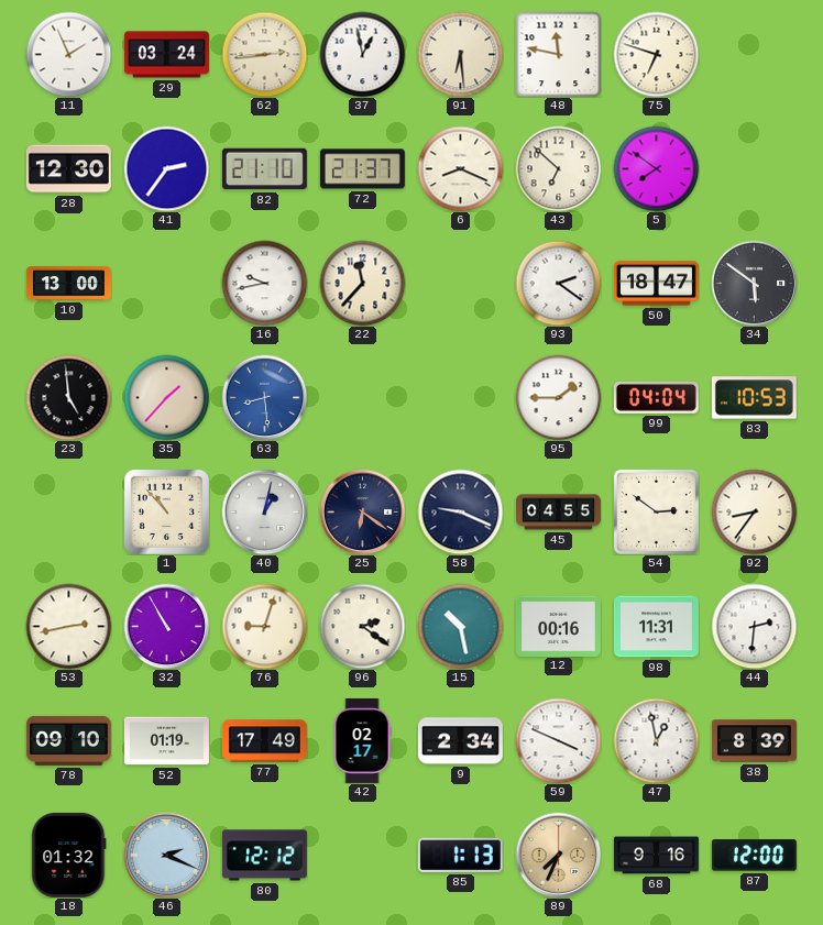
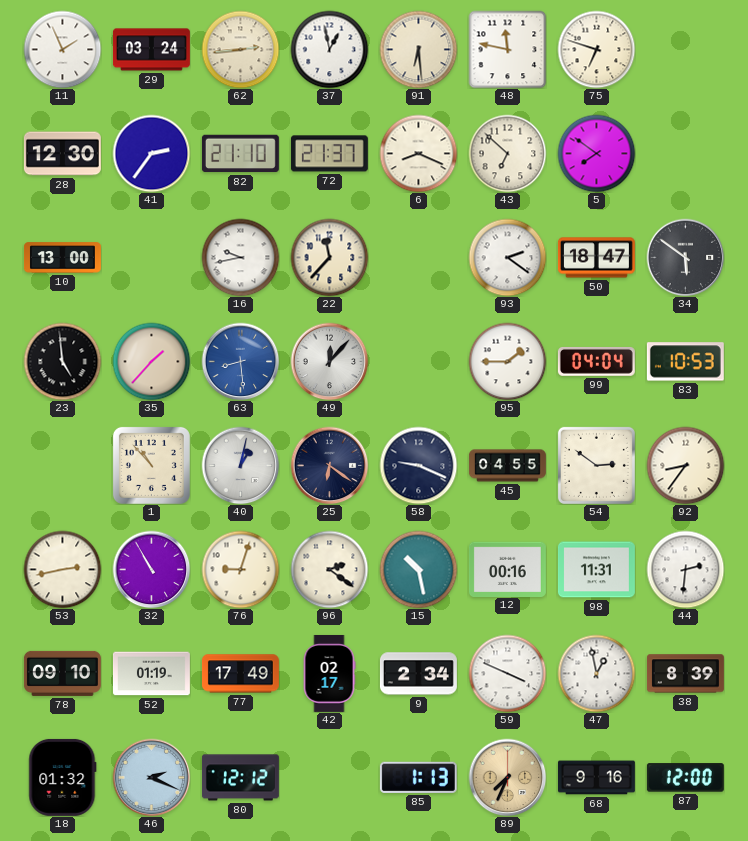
49: none -> 12:07 (329, 361)
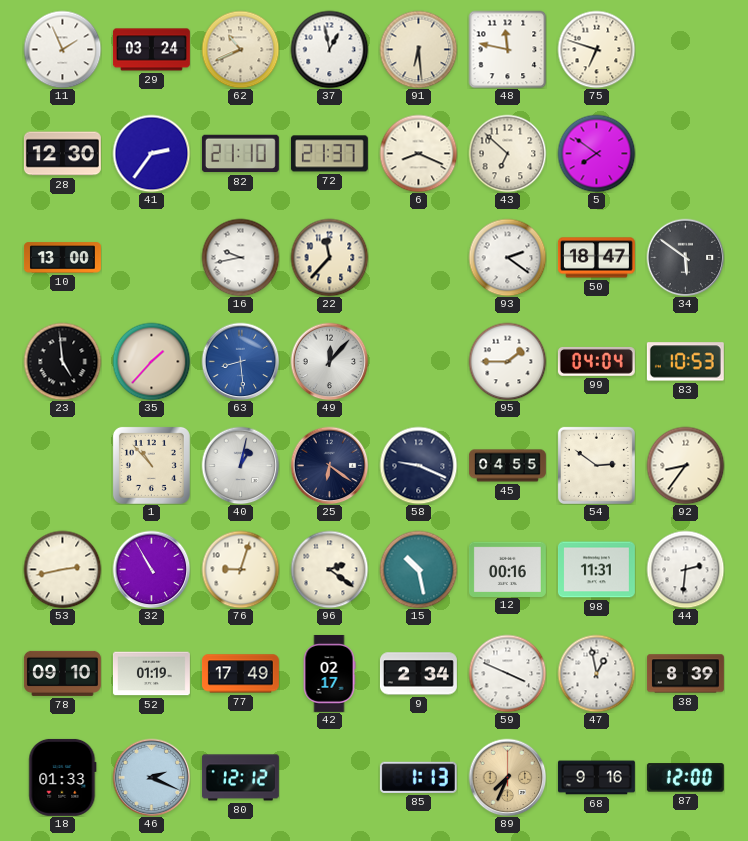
62: 2:44 -> 10:41 (240, 49)
18: 01:32 -> 01:33 (63, 777)
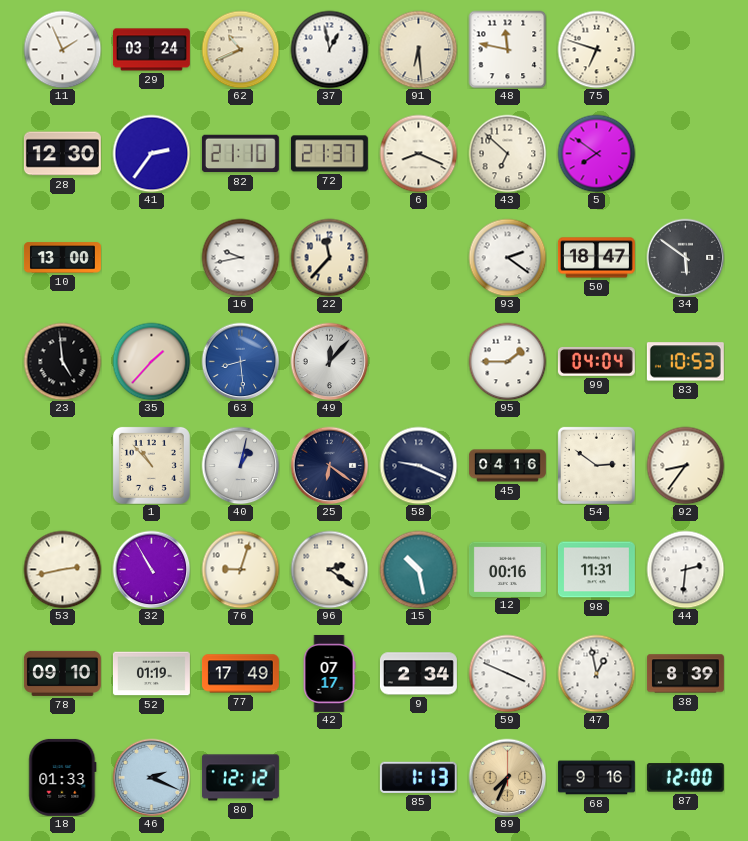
45: 04:55 -> 04:16 (507, 466)
42: 02:17 -> 07:17 (329, 673)
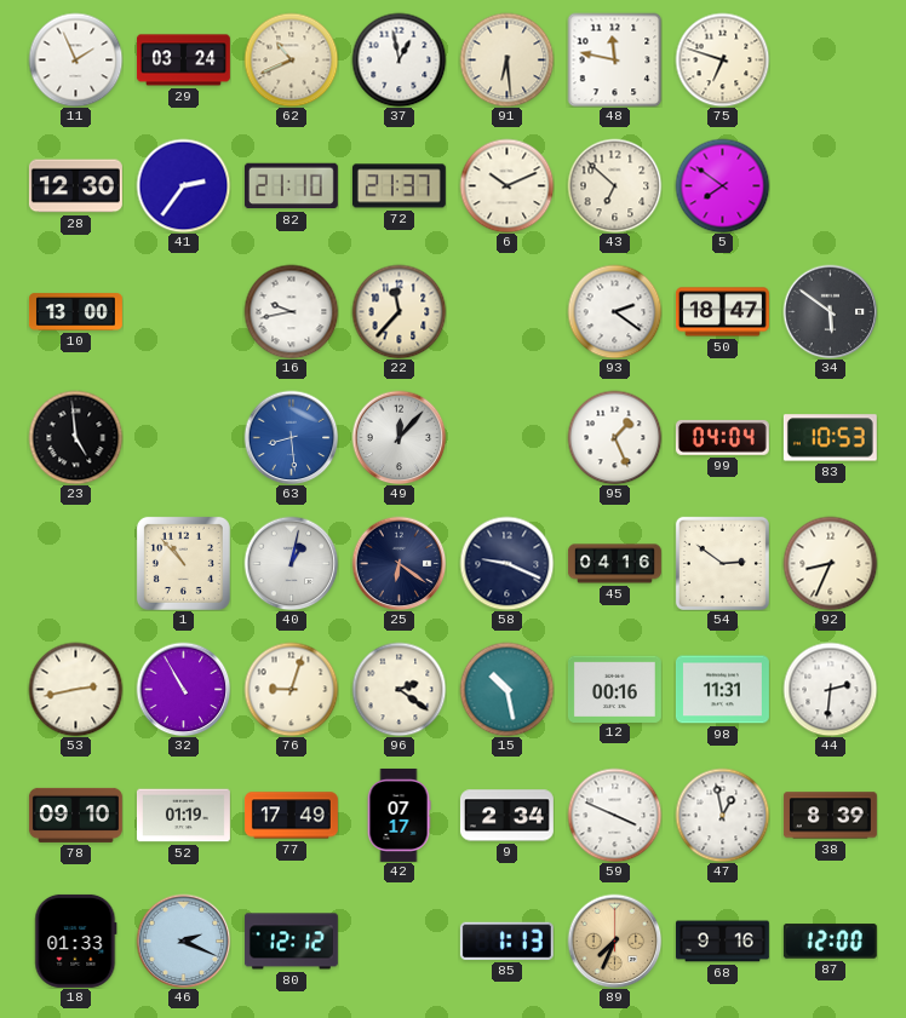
6: 8:19 -> 10:11 (506, 185)
35: 1:37 -> none (151, 361)
95: 1:45 -> 1:26 (614, 437)
92: 8:36 -> 8:34 (830, 563)
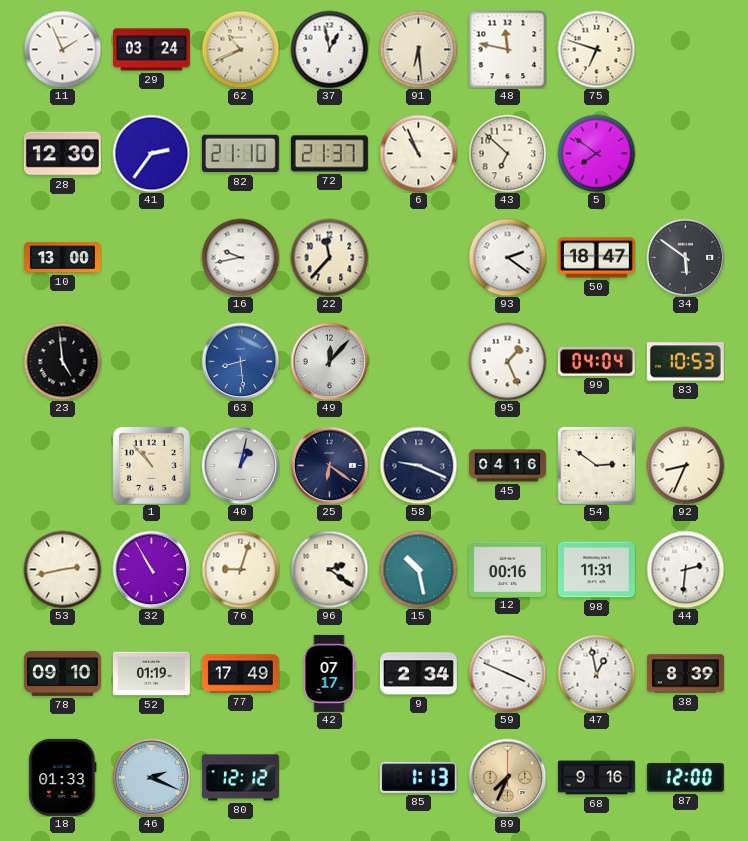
6: 10:11 -> 10:56 (418, 153)
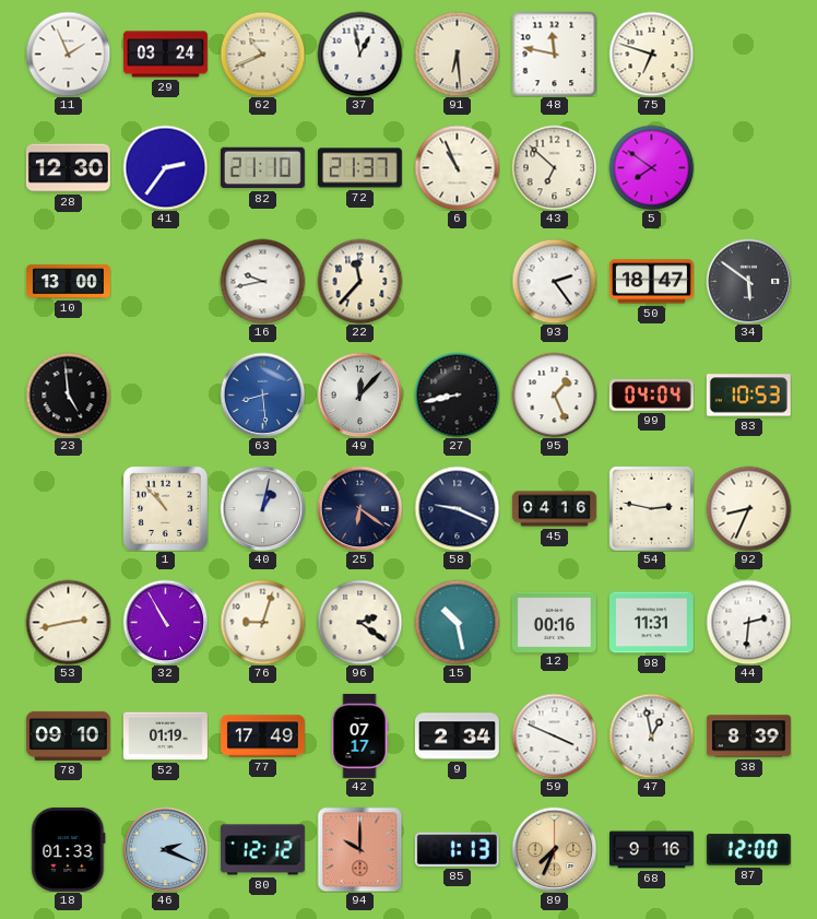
93: 2:21 -> 2:24 (554, 281)
27: none -> 8:43 (457, 394)
54: 2:51 -> 2:47 (651, 508)
94: none -> 10:00 (359, 849)
